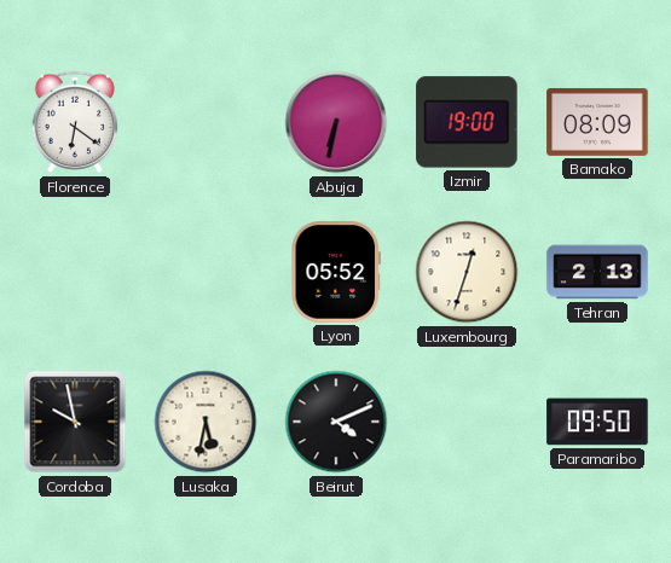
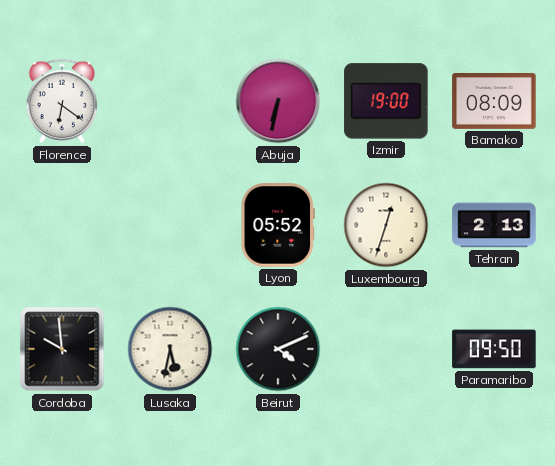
Cordoba: 9:58 -> 9:59 (62, 349)
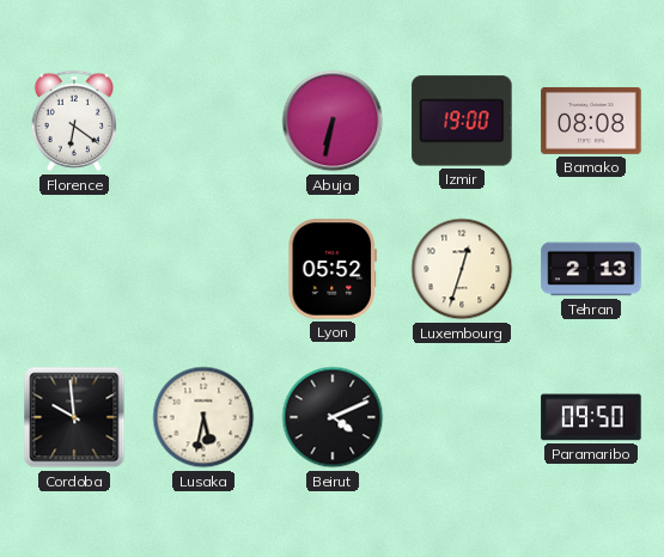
Bamako: 08:09 -> 08:08 (591, 121)
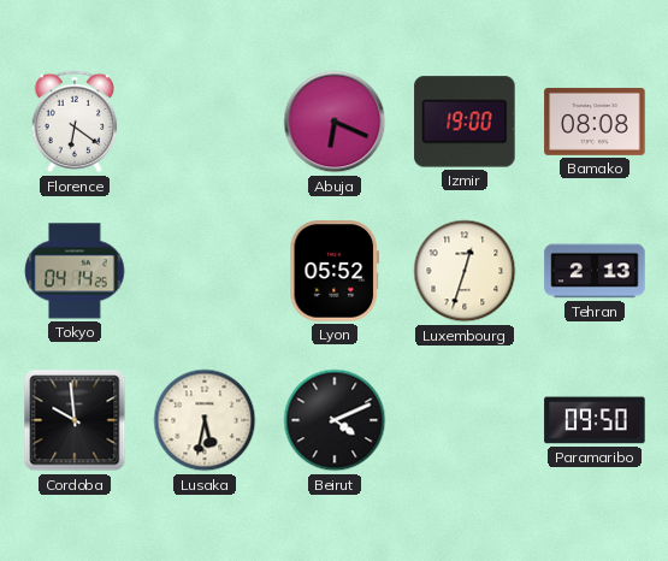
Abuja: 6:32 -> 6:19 (335, 122)
Tokyo: none -> 04:14 (75, 271)
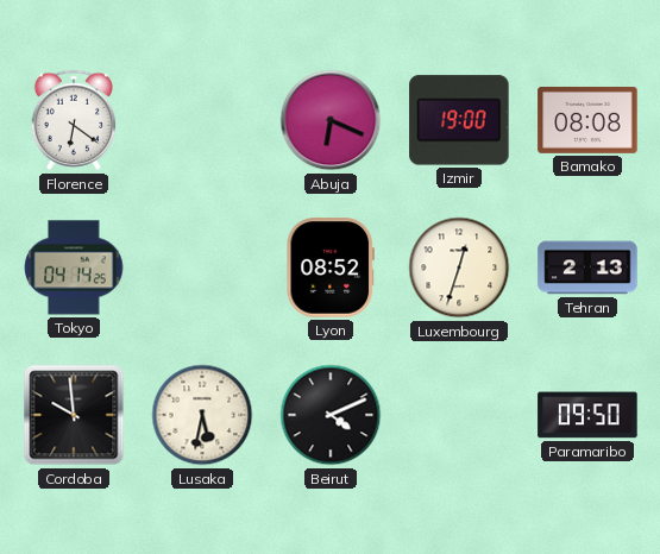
Lyon: 05:52 -> 08:52 (329, 267)
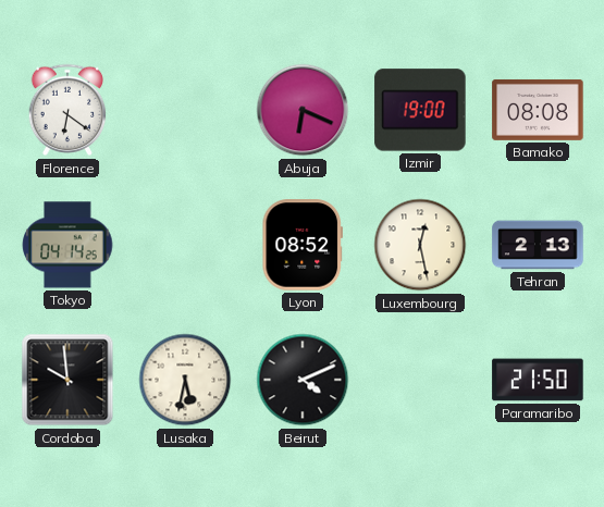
Luxembourg: 12:33 -> 12:28 (420, 245)
Paramaribo: 09:50 -> 21:50 (538, 380)
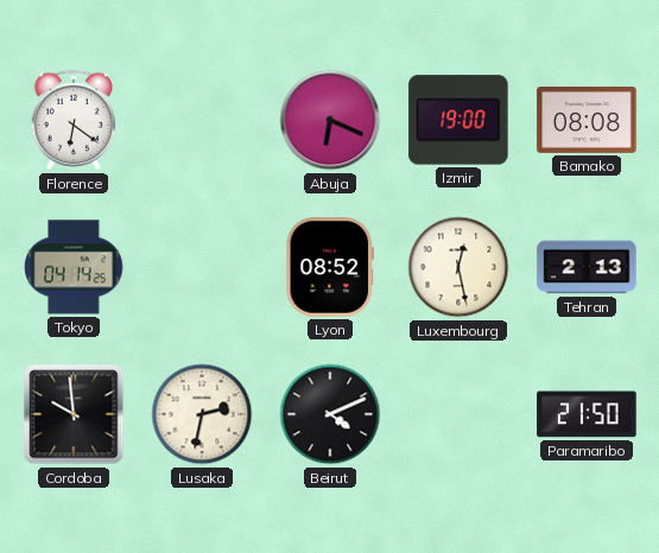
Lusaka: 5:32 -> 2:32 (202, 414)
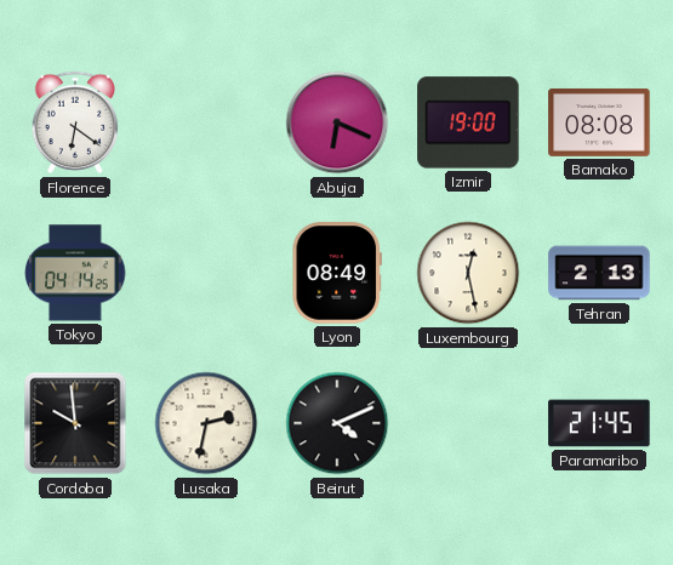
Lyon: 08:52 -> 08:49 (336, 273)
Paramaribo: 21:50 -> 21:45 (599, 423)
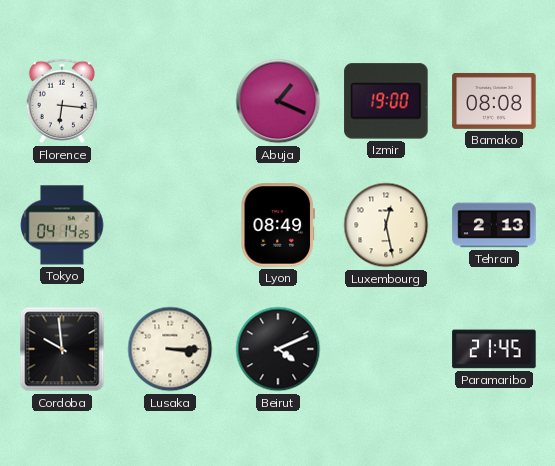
Florence: 6:21 -> 6:16 (62, 101)
Abuja: 6:19 -> 1:19 (278, 101)
Lusaka: 2:32 -> 3:15 (170, 349)
